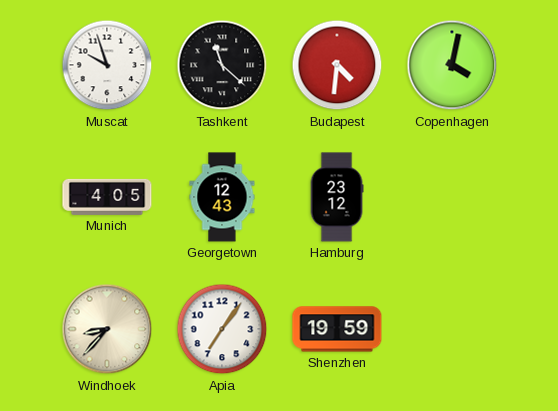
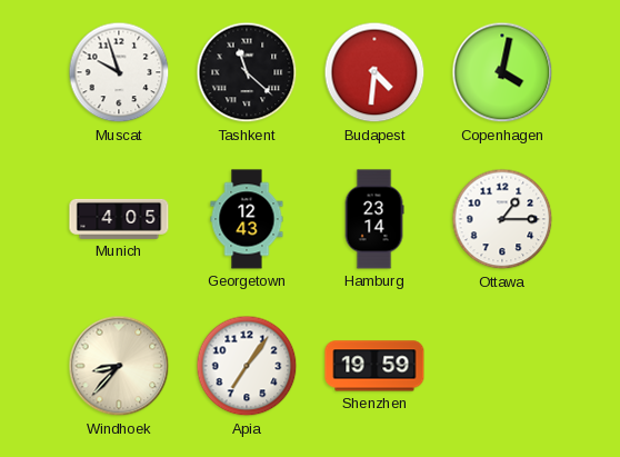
Hamburg: 23:12 -> 23:14 (374, 219)
Ottawa: none -> 1:15 (502, 219)
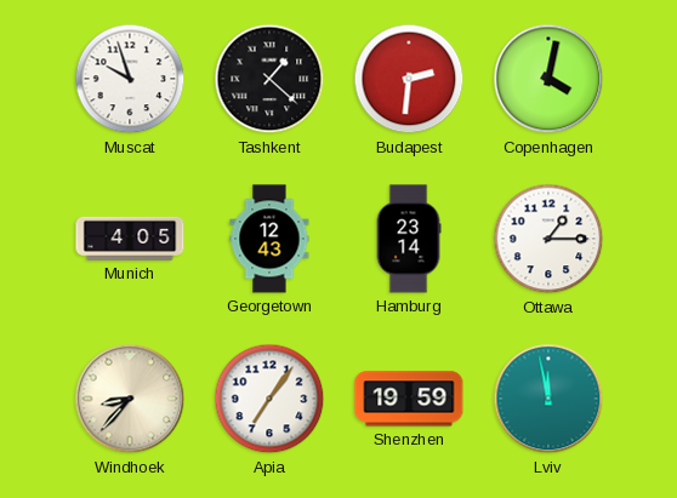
Tashkent: 11:22 -> 1:22 (269, 79)
Budapest: 4:31 -> 2:31 (409, 79)
Lviv: none -> 11:58 (548, 399)
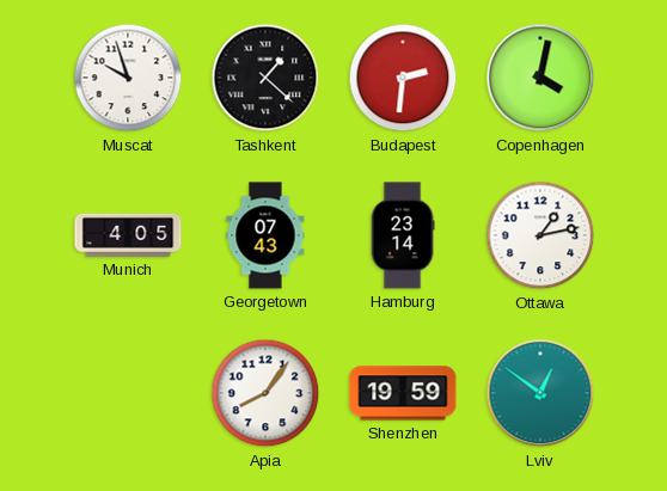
Georgetown: 12:43 -> 07:43 (265, 235)
Ottawa: 1:15 -> 1:13 (540, 235)
Windhoek: 8:37 -> none (130, 399)
Apia: 7:06 -> 8:06 (265, 393)
Lviv: 11:58 -> 12:51 (540, 393)
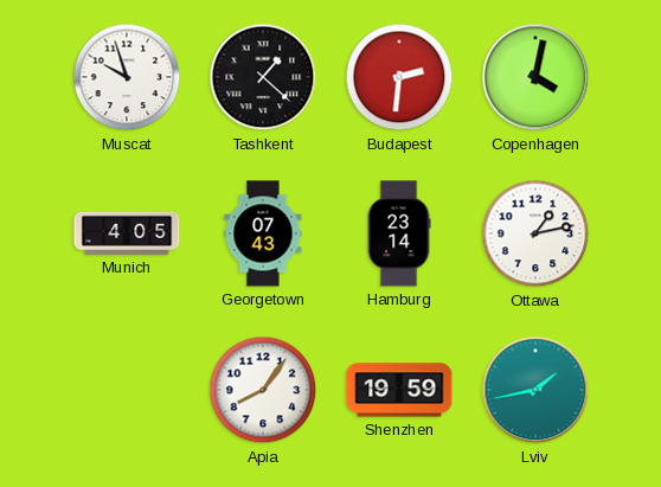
Lviv: 12:51 -> 1:43 (535, 390)
